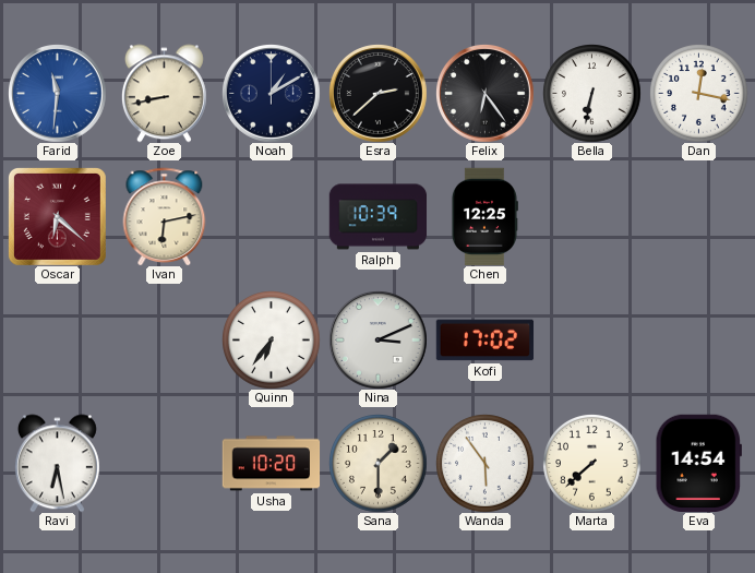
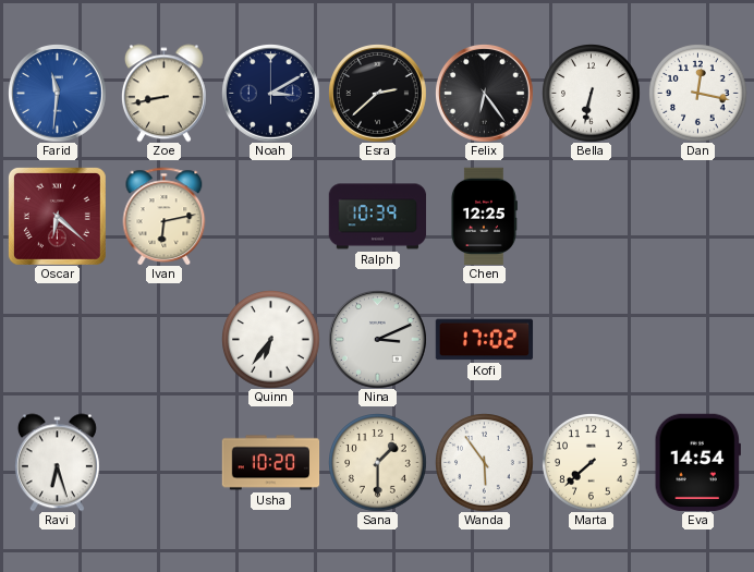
Noah: 1:10 -> 3:10 (271, 94)
Ravi: 6:28 -> 6:27 (57, 462)
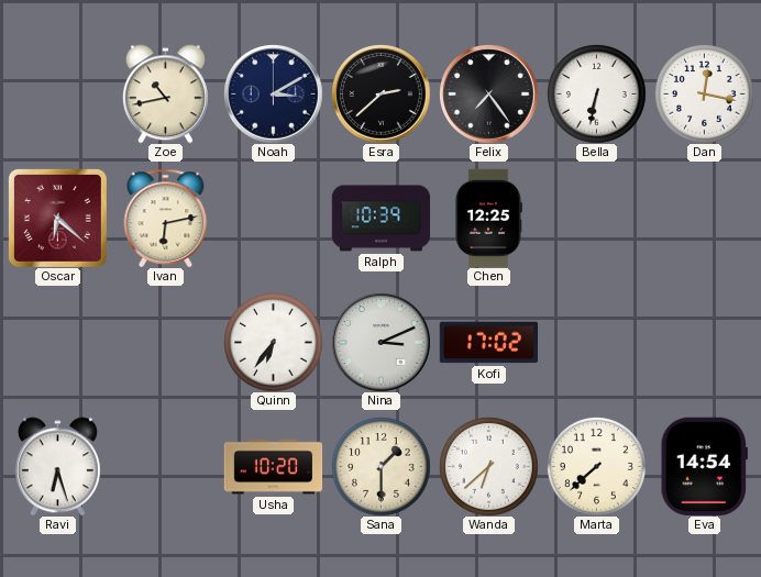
Farid: 11:31 -> none (58, 94)
Zoe: 8:43 -> 10:43 (165, 93)
Felix: 6:24 -> 7:24 (489, 95)
Wanda: 5:54 -> 6:38 (489, 467)
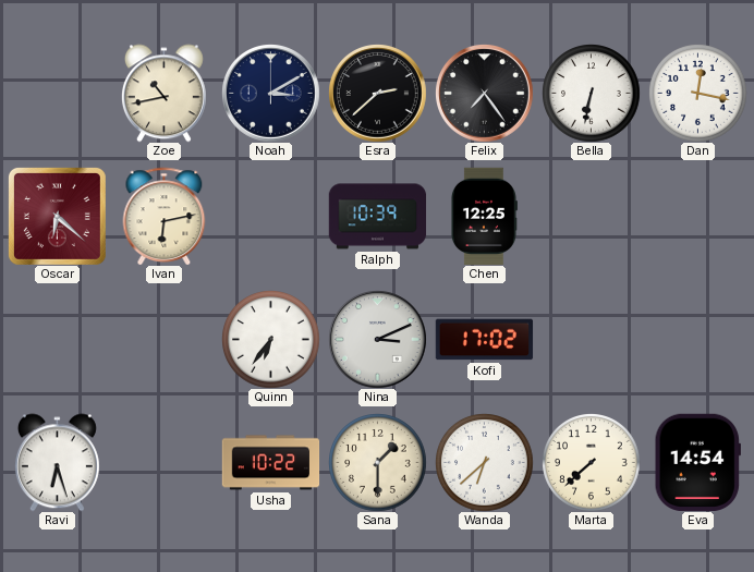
Usha: 10:20 -> 10:22 (270, 463)
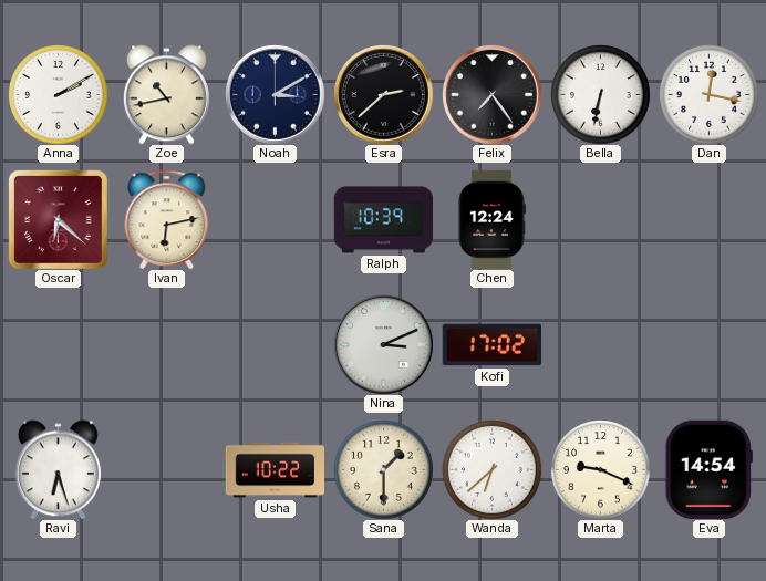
Anna: none -> 2:10 (59, 95)
Chen: 12:25 -> 12:24 (491, 219)
Quinn: 6:36 -> none (271, 340)
Marta: 7:38 -> 9:19 (601, 470)
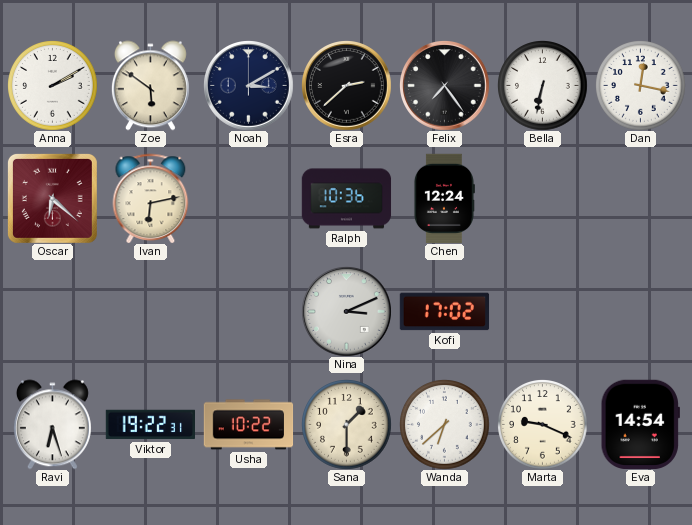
Zoe: 10:43 -> 5:51 (150, 85)
Ralph: 10:39 -> 10:36 (346, 199)
Viktor: none -> 19:22 (150, 425)
